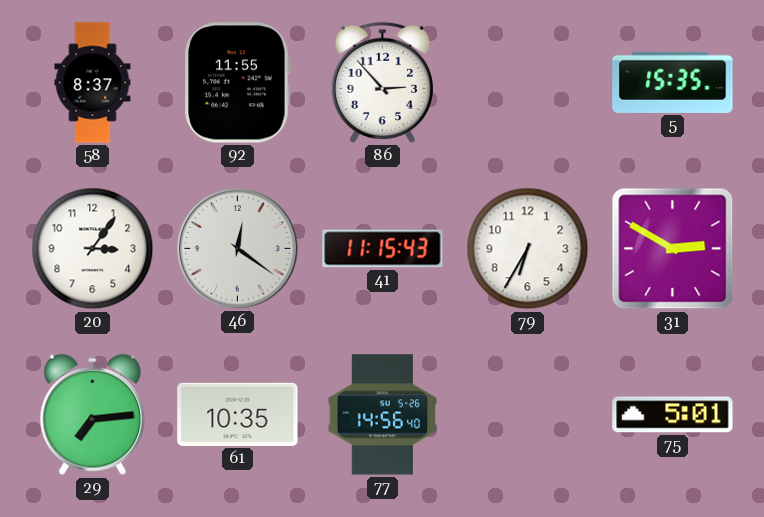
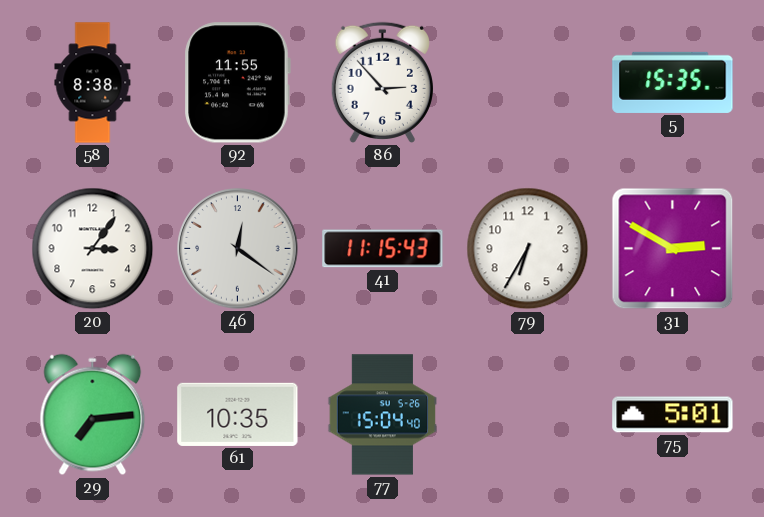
58: 8:37 -> 8:38 (93, 83)
77: 14:56 -> 15:04 (382, 415)
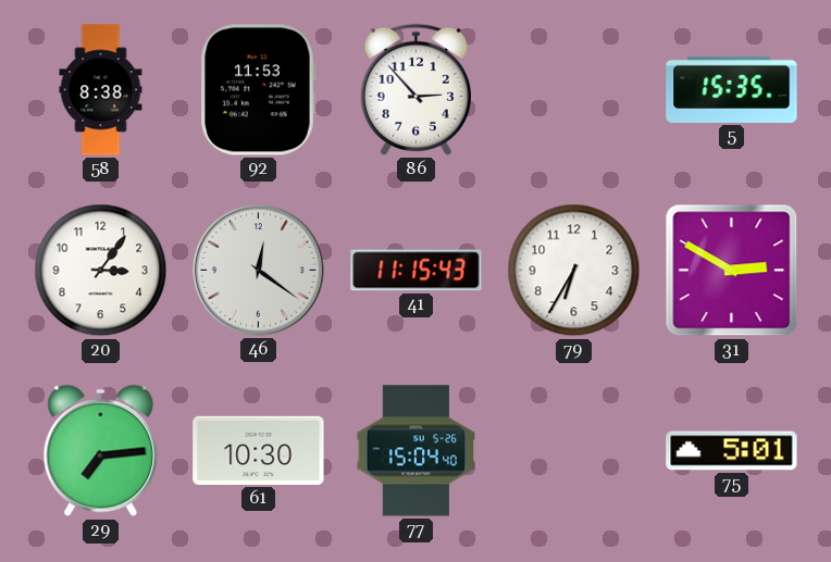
92: 11:55 -> 11:53 (258, 90)
61: 10:35 -> 10:30 (259, 450)
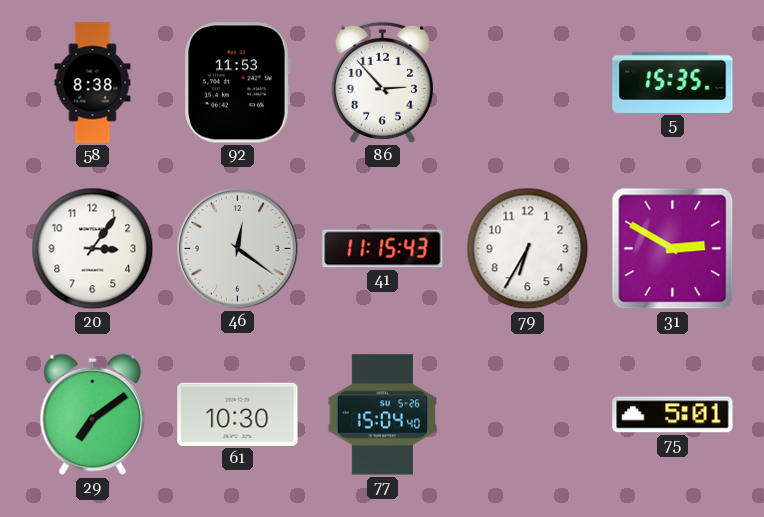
29: 7:14 -> 7:09 (93, 415)
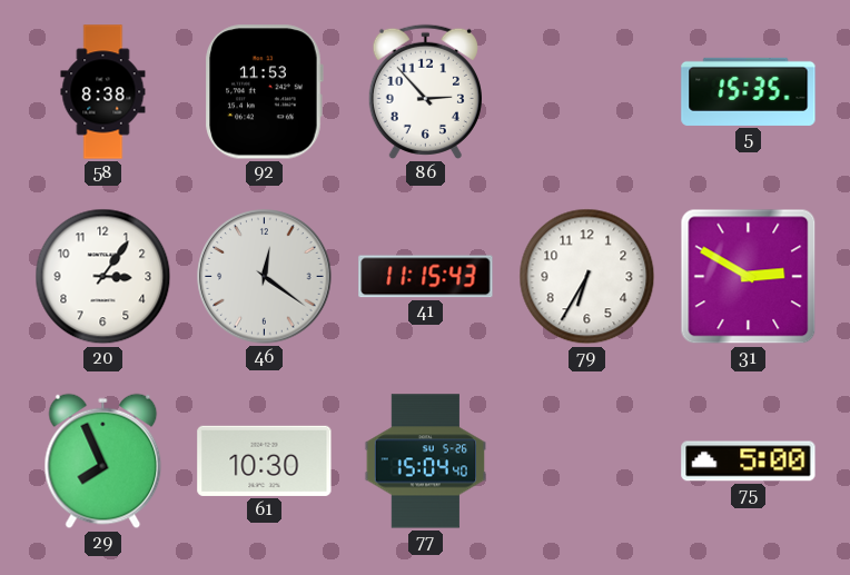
29: 7:09 -> 7:56 (103, 462)
75: 5:01 -> 5:00 (749, 462)
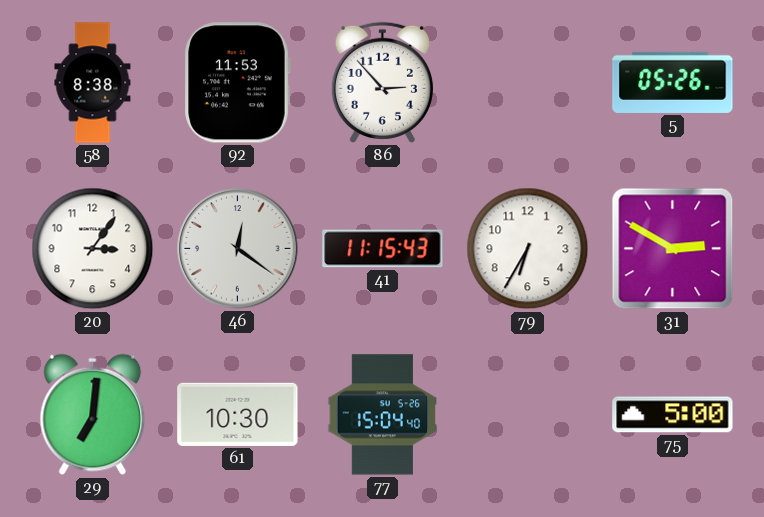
5: 15:35 -> 05:26 (673, 82)
29: 7:56 -> 7:01 (93, 415)
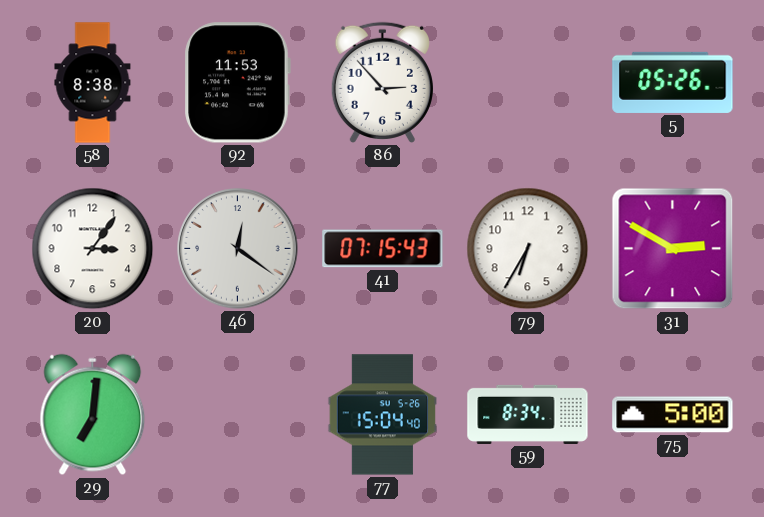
41: 11:15 -> 07:15 (383, 249)
61: 10:30 -> none (238, 414)
59: none -> 8:34 (528, 414)
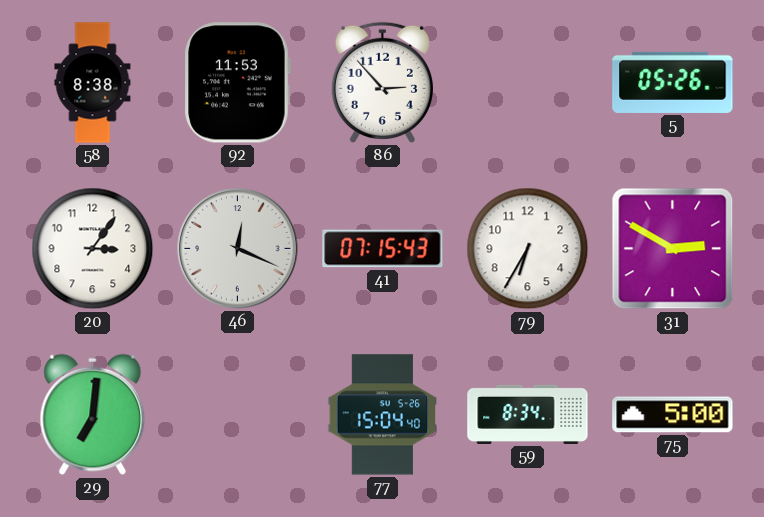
46: 12:21 -> 12:19 (238, 249)
